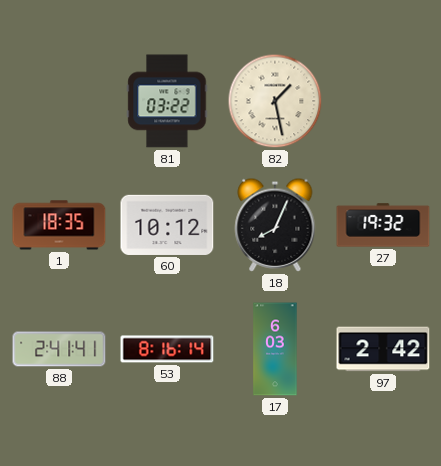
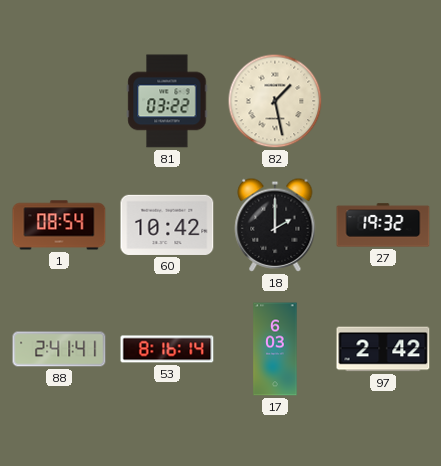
1: 18:35 -> 08:54 (59, 225)
60: 10:12 -> 10:42 (167, 225)
18: 8:04 -> 2:00 (275, 225)
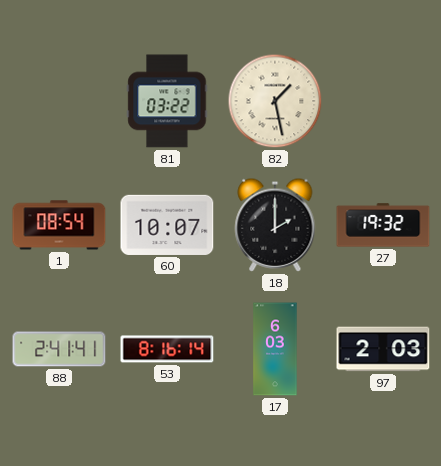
60: 10:42 -> 10:07 (167, 225)
97: 2:42 -> 2:03 (383, 349)
